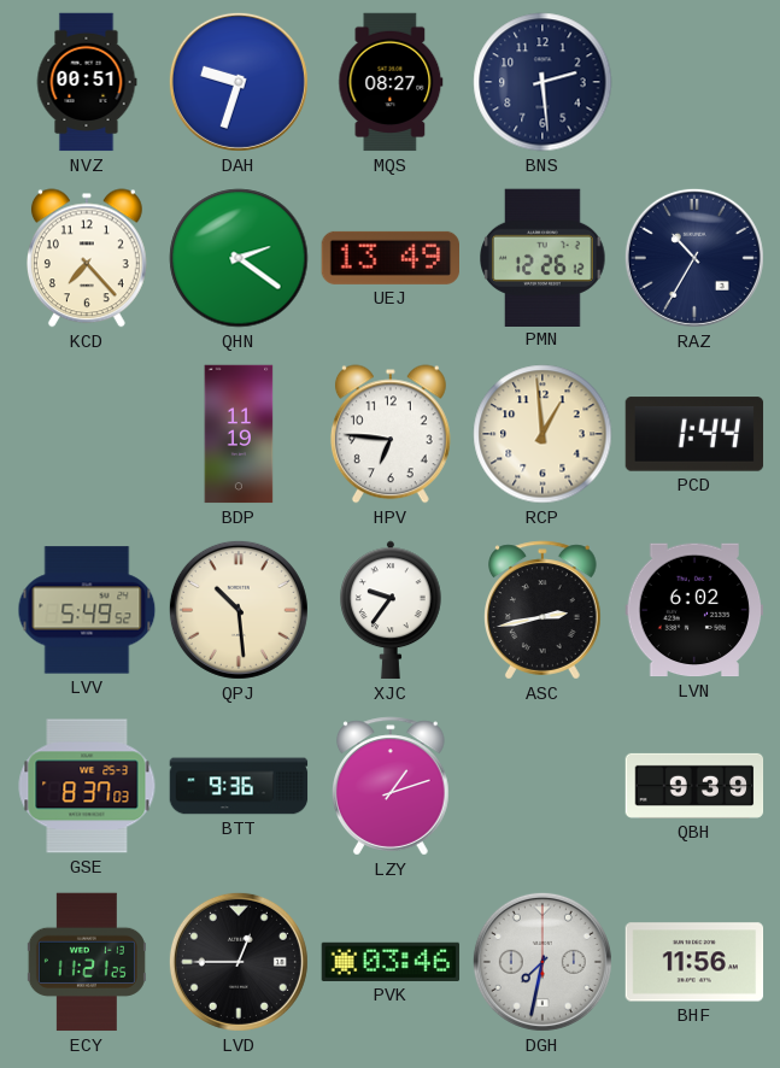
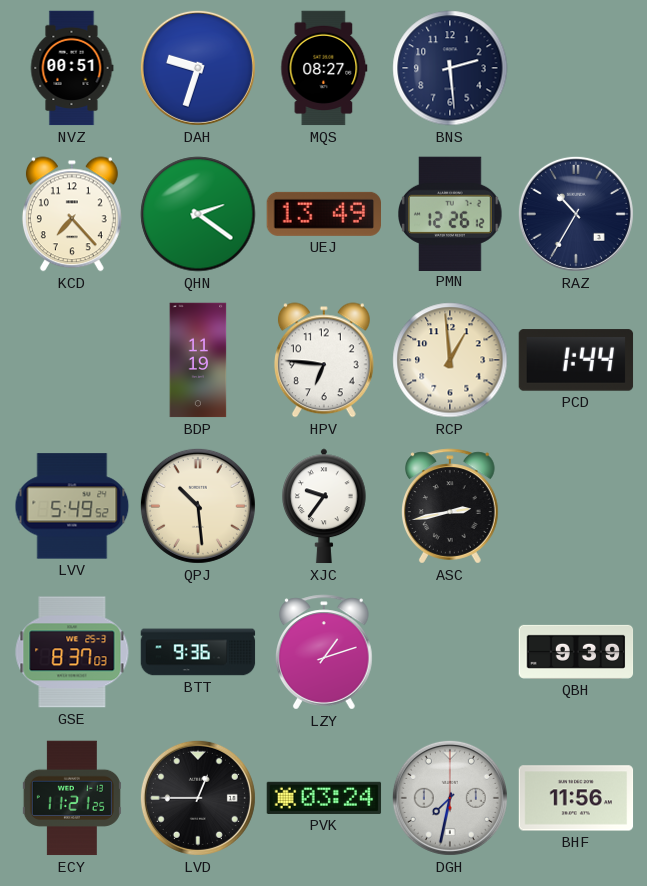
LVN: 6:02 -> none (694, 610)
PVK: 03:46 -> 03:24 (324, 798)
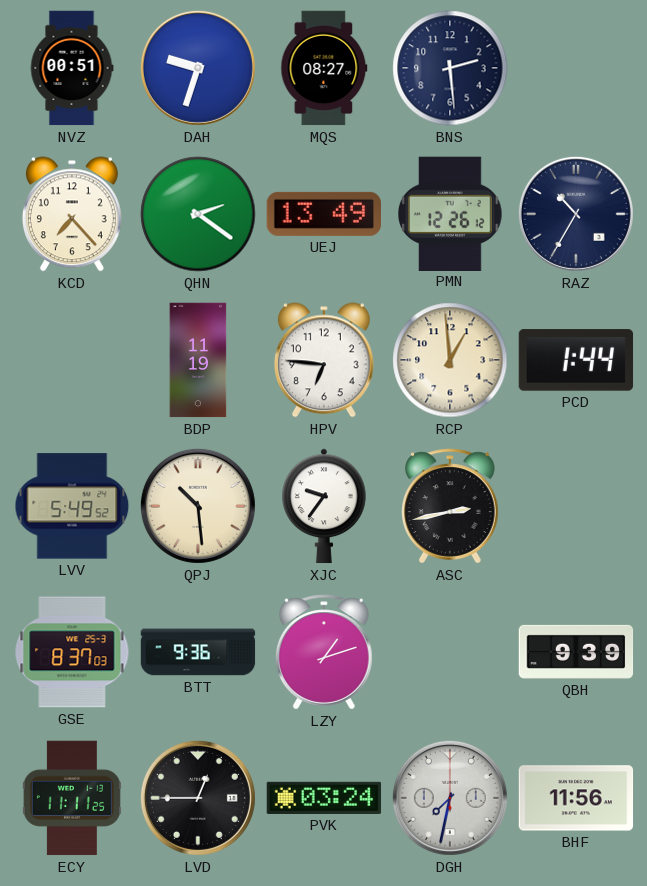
ECY: 11:21 -> 11:11 (72, 798)
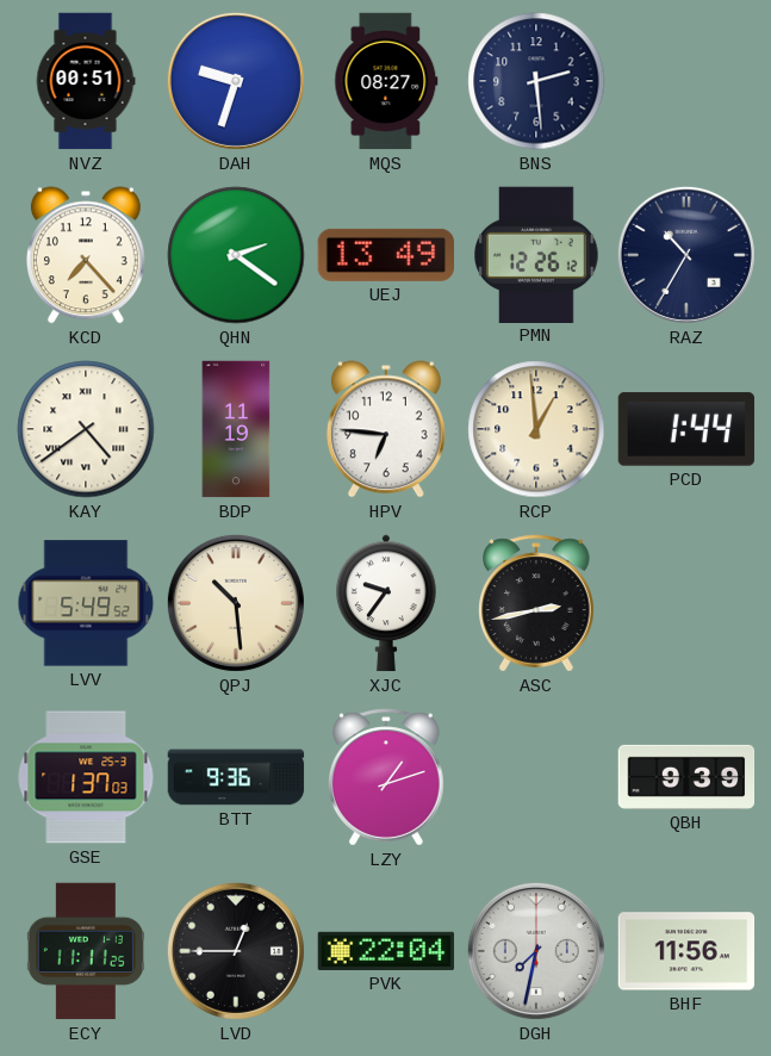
KAY: none -> 4:39 (86, 429)
GSE: 8:37 -> 1:37 (86, 777)
PVK: 03:24 -> 22:04 (386, 951)
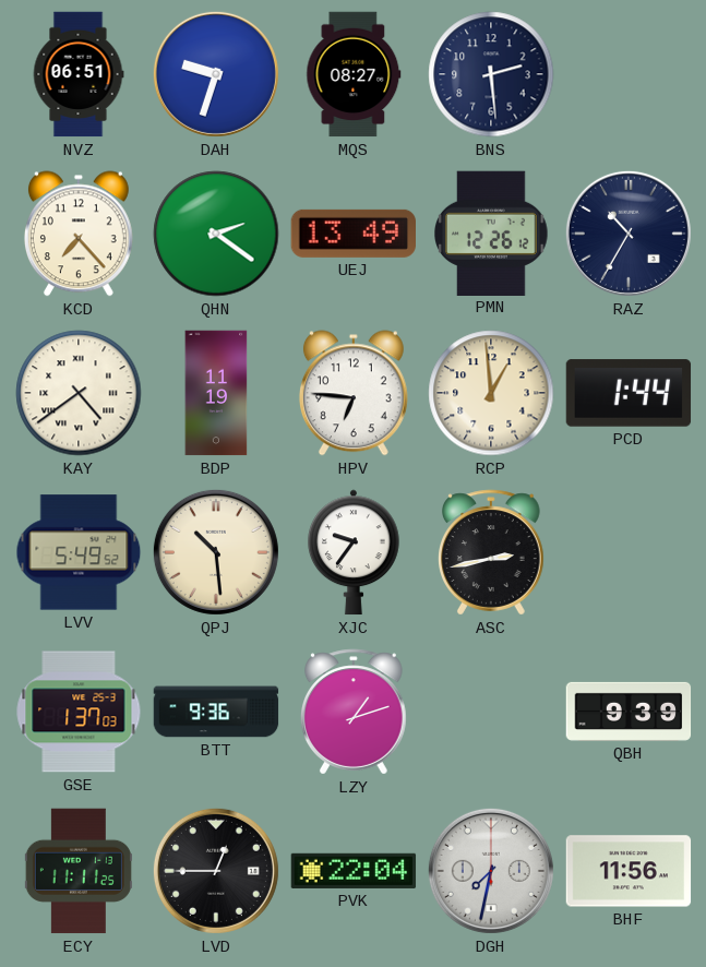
NVZ: 00:51 -> 06:51 (79, 74)
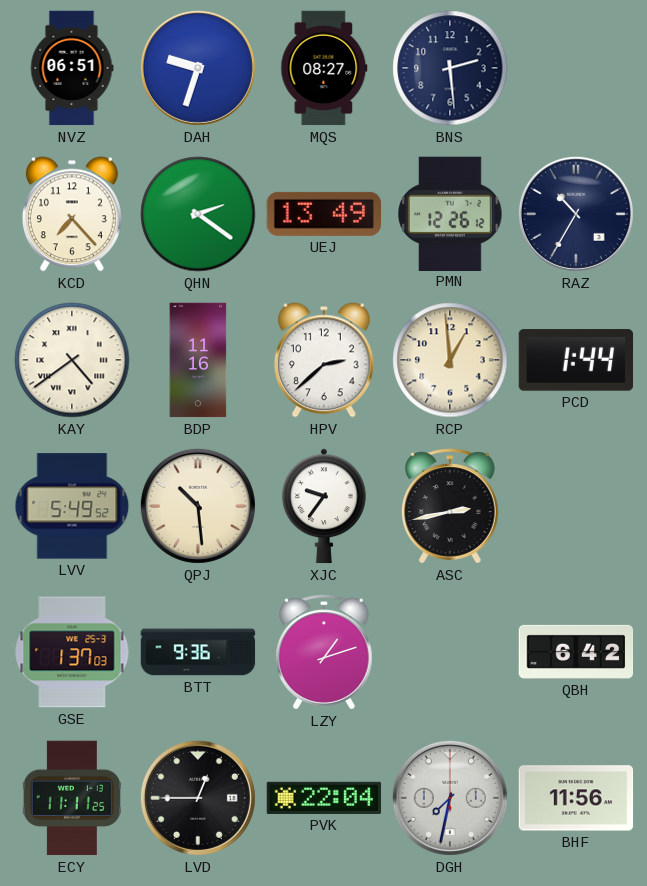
BDP: 11:19 -> 11:16 (198, 360)
HPV: 6:46 -> 2:38 (324, 360)
QBH: 9:39 -> 6:42 (576, 652)
